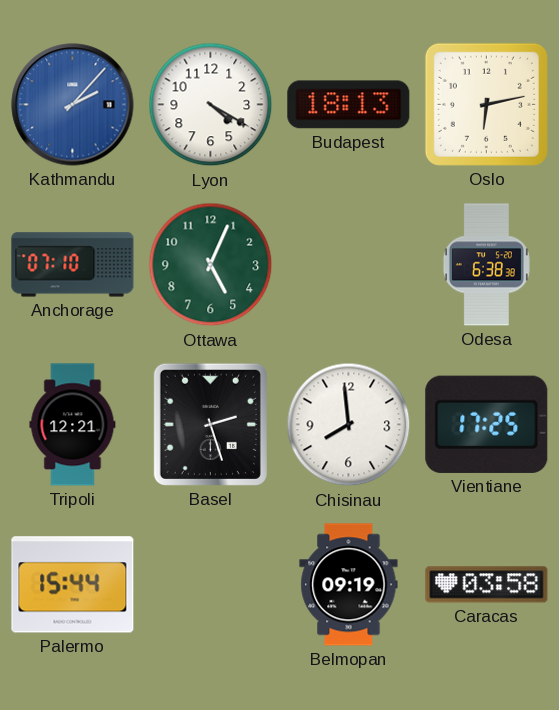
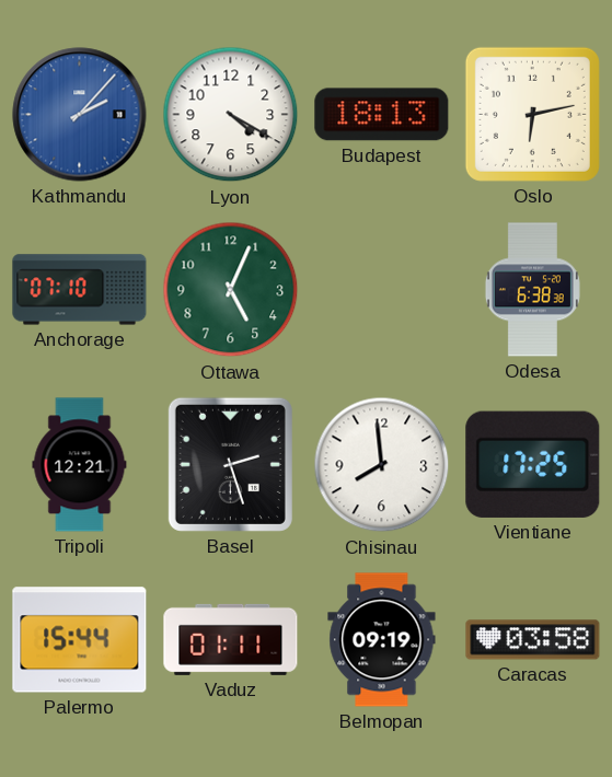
Vaduz: none -> 01:11 (231, 639)
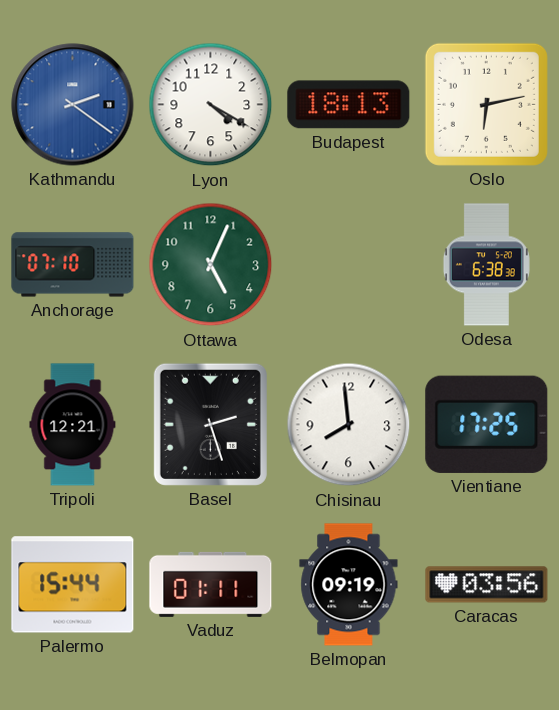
Kathmandu: 2:07 -> 2:21 (73, 105)
Caracas: 03:58 -> 03:56 (487, 585)
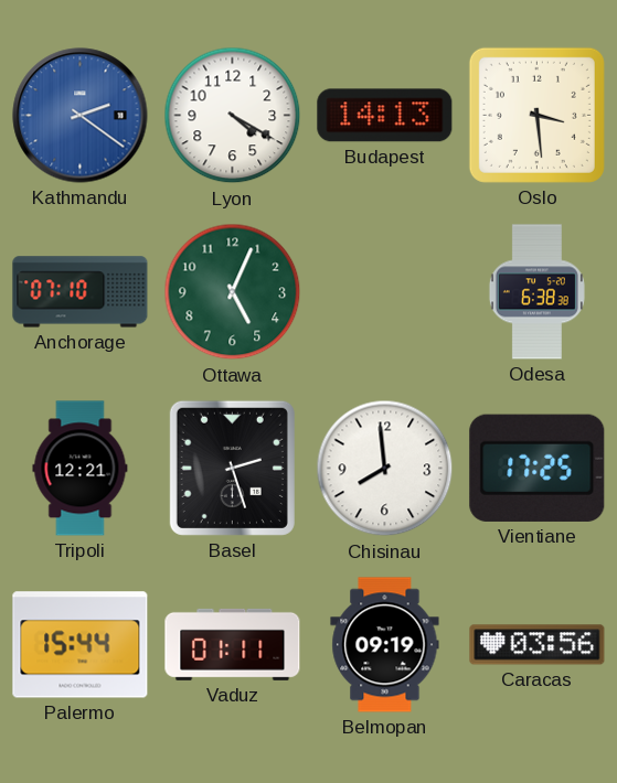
Budapest: 18:13 -> 14:13 (385, 116)
Oslo: 6:13 -> 3:29 (536, 115)
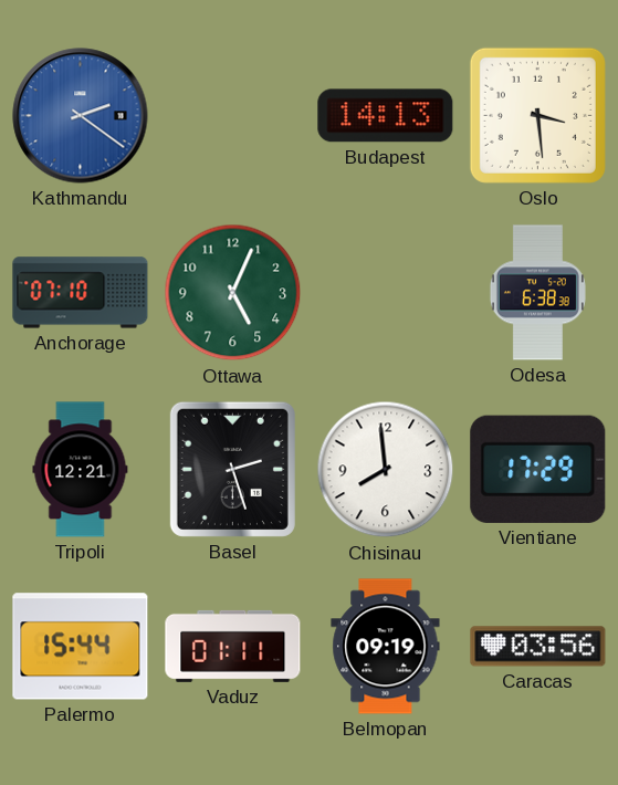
Lyon: 4:20 -> none (233, 116)
Vientiane: 17:25 -> 17:29 (538, 469)
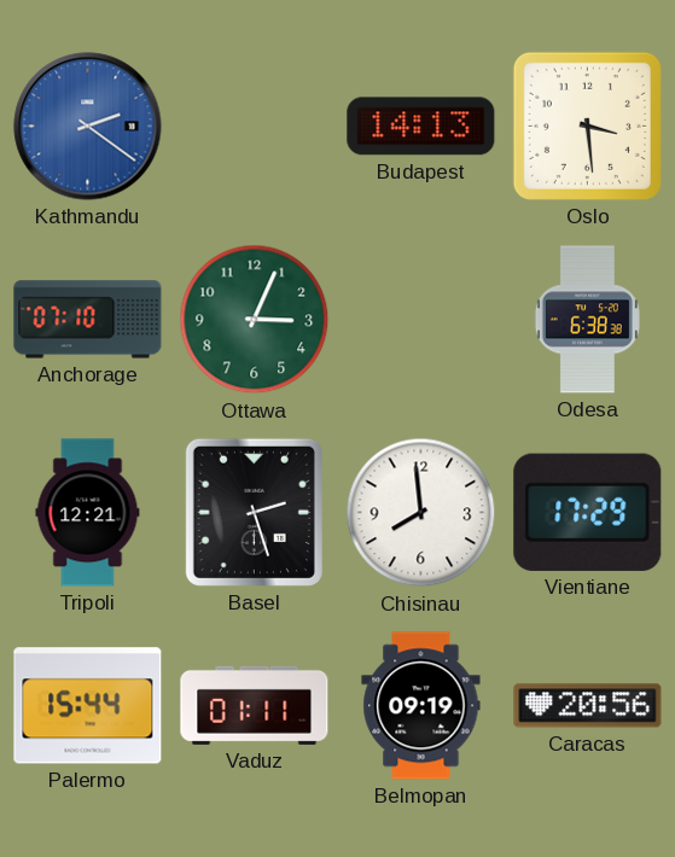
Ottawa: 5:04 -> 3:04 (255, 320)
Caracas: 03:56 -> 20:56 (588, 706)
